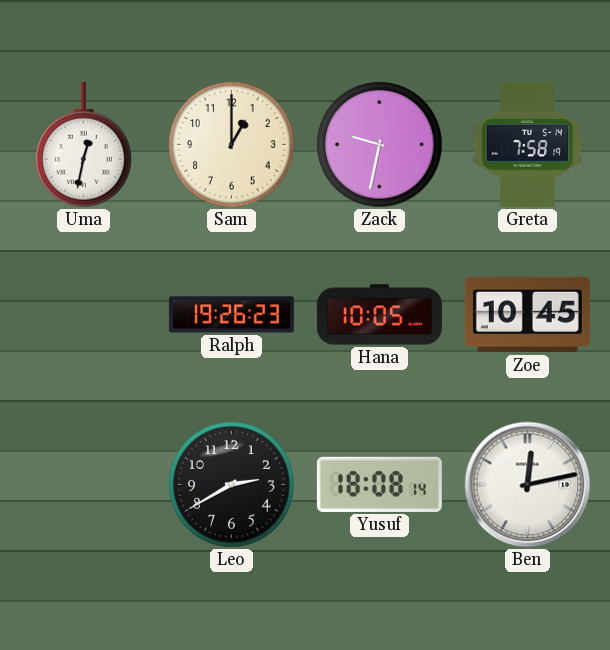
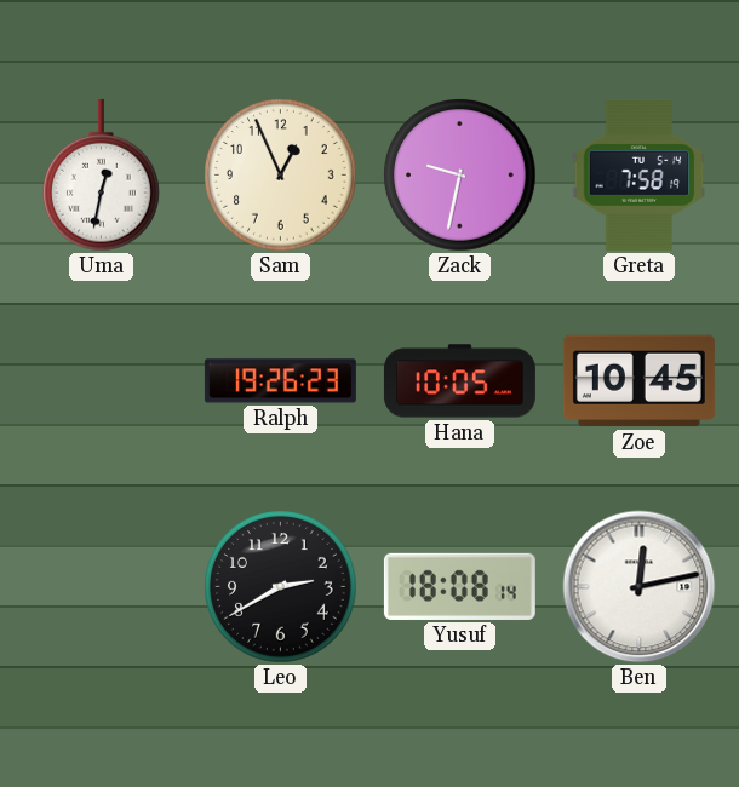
Sam: 1:00 -> 12:56 (281, 176)
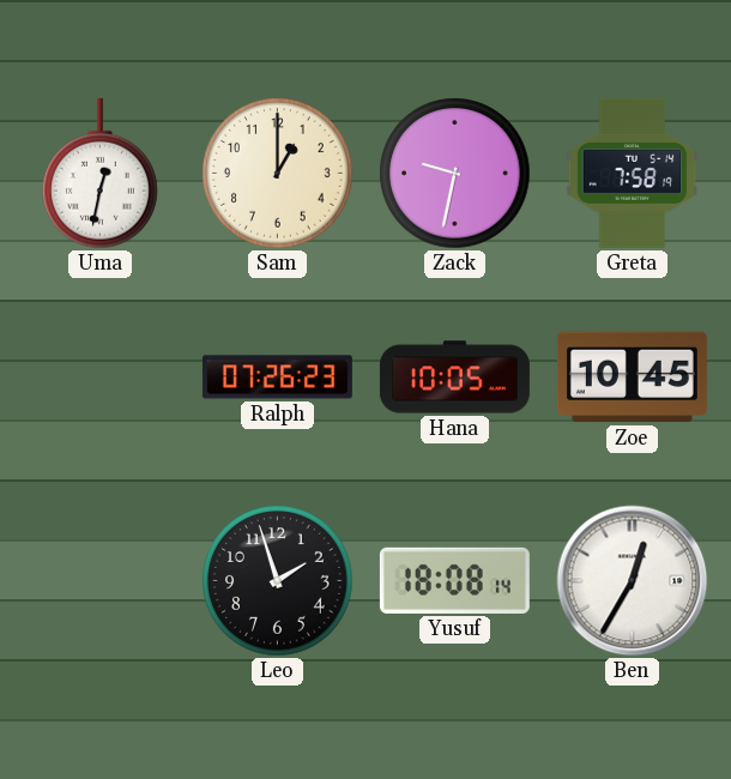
Sam: 12:56 -> 1:00 (278, 174)
Ralph: 19:26 -> 07:26 (277, 378)
Leo: 2:40 -> 1:57 (278, 581)
Ben: 12:13 -> 12:35 (633, 581)
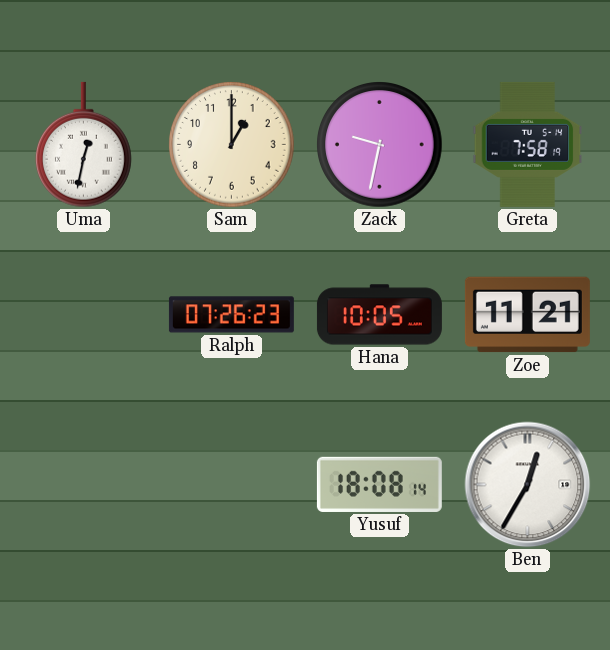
Zoe: 10:45 -> 11:21 (527, 315)
Leo: 1:57 -> none (278, 581)
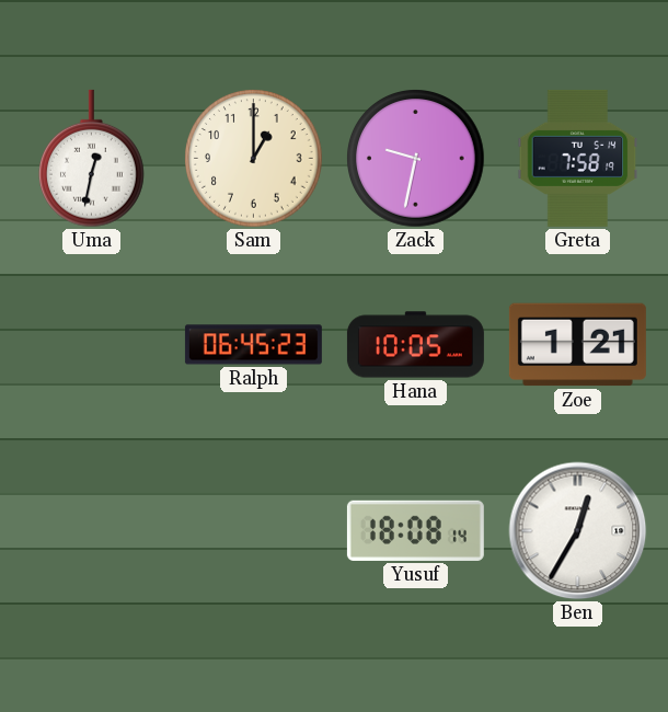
Ralph: 07:26 -> 06:45 (253, 345)
Zoe: 11:21 -> 1:21 (577, 345)
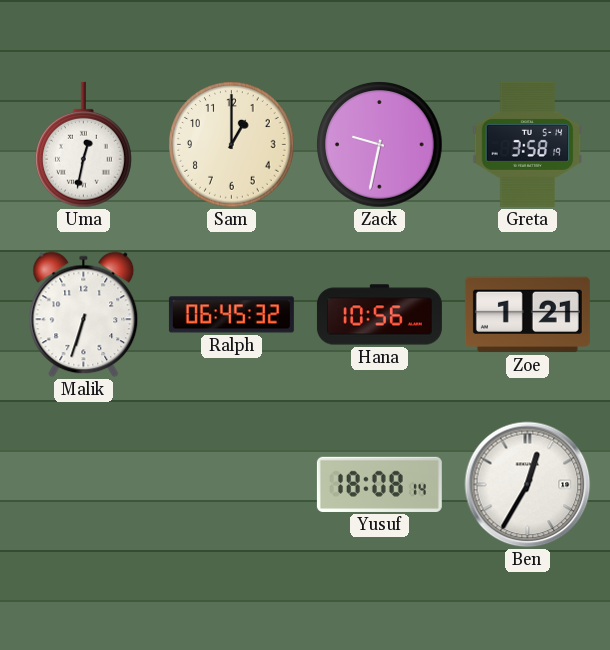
Greta: 7:58 -> 3:58 (528, 144)
Malik: none -> 6:33 (84, 315)
Ralph: 06:45:23 -> 06:45:32 (231, 315)
Hana: 10:05 -> 10:56 (379, 315)
